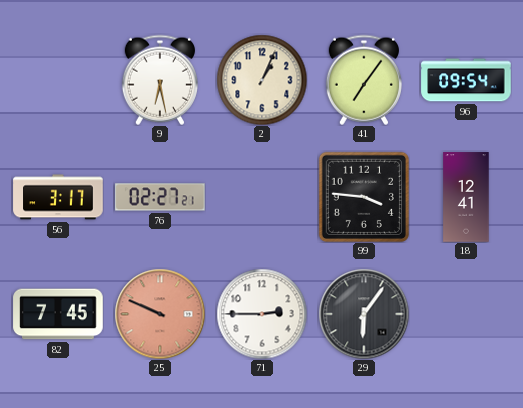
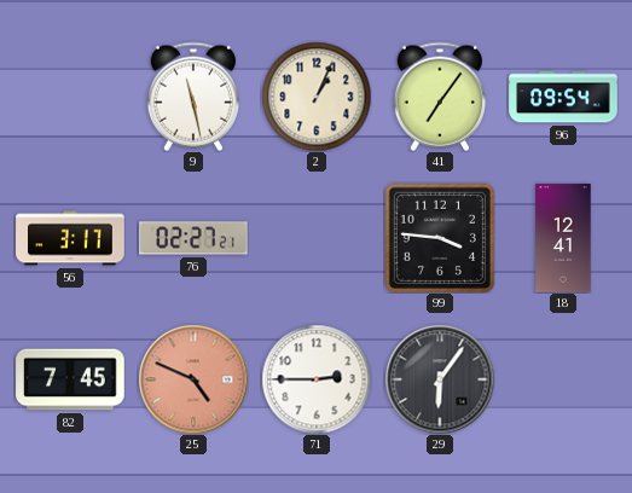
9: 6:28 -> 11:28 (193, 97)
25: 9:49 -> 4:49 (193, 379)
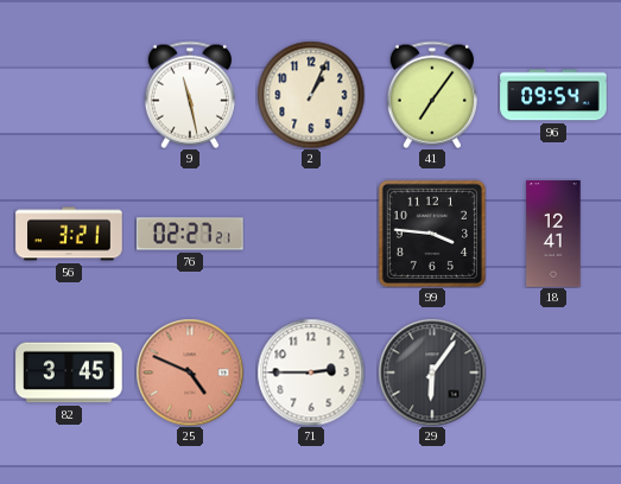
56: 3:17 -> 3:21 (69, 234)
82: 7:45 -> 3:45 (69, 372)
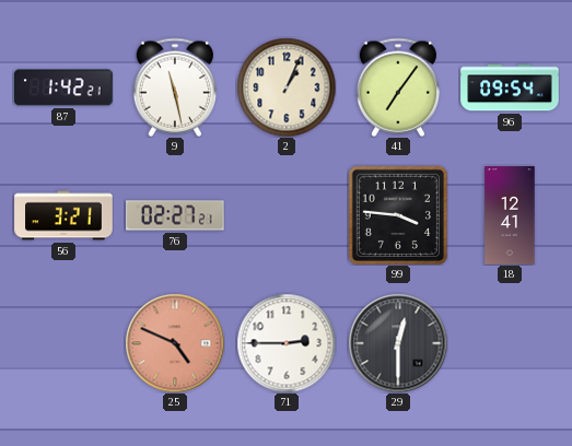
87: none -> 1:42 (63, 87)
82: 3:45 -> none (69, 372)
29: 6:06 -> 12:30 (398, 343)
